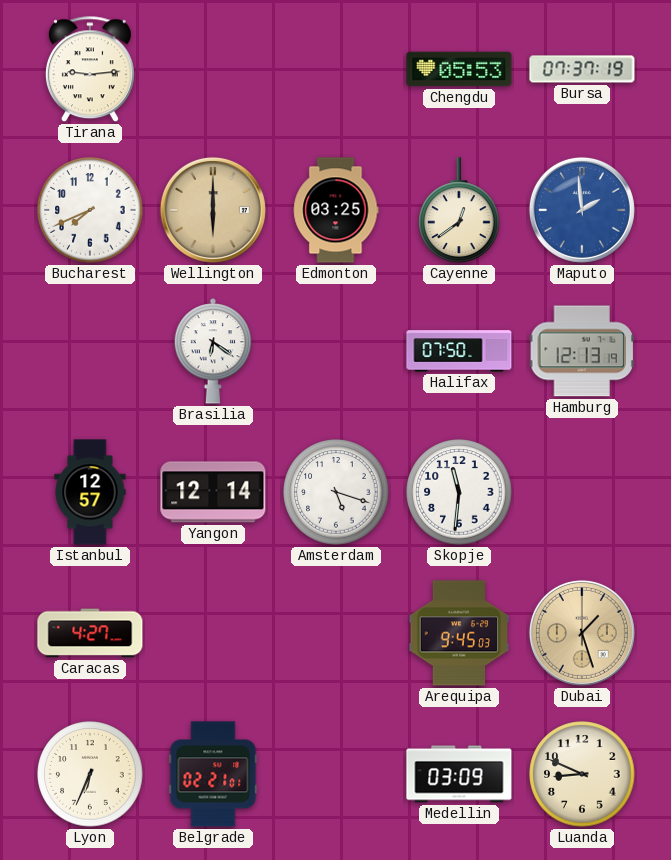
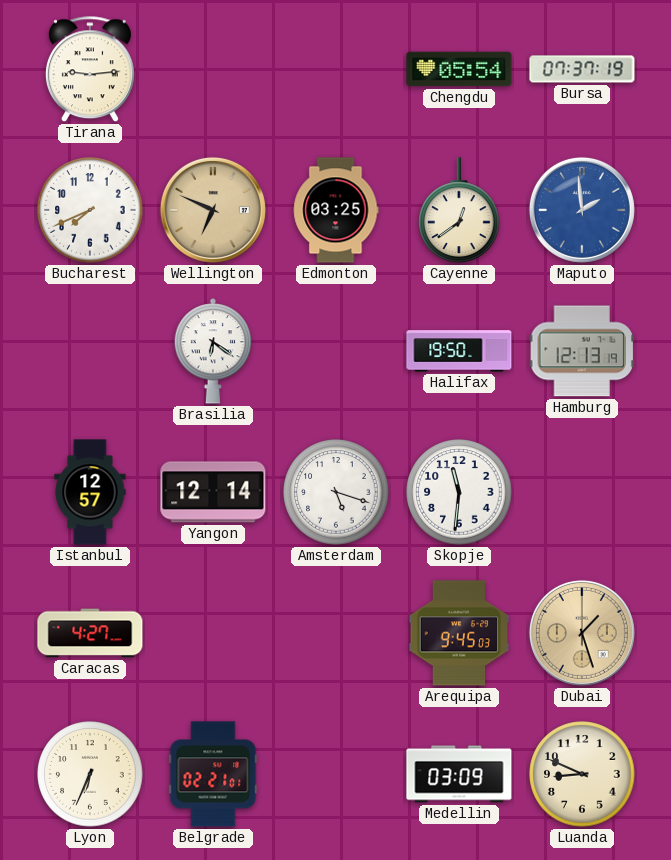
Chengdu: 05:53 -> 05:54 (459, 69)
Wellington: 6:00 -> 6:49 (213, 210)
Halifax: 07:50 -> 19:50 (459, 351)
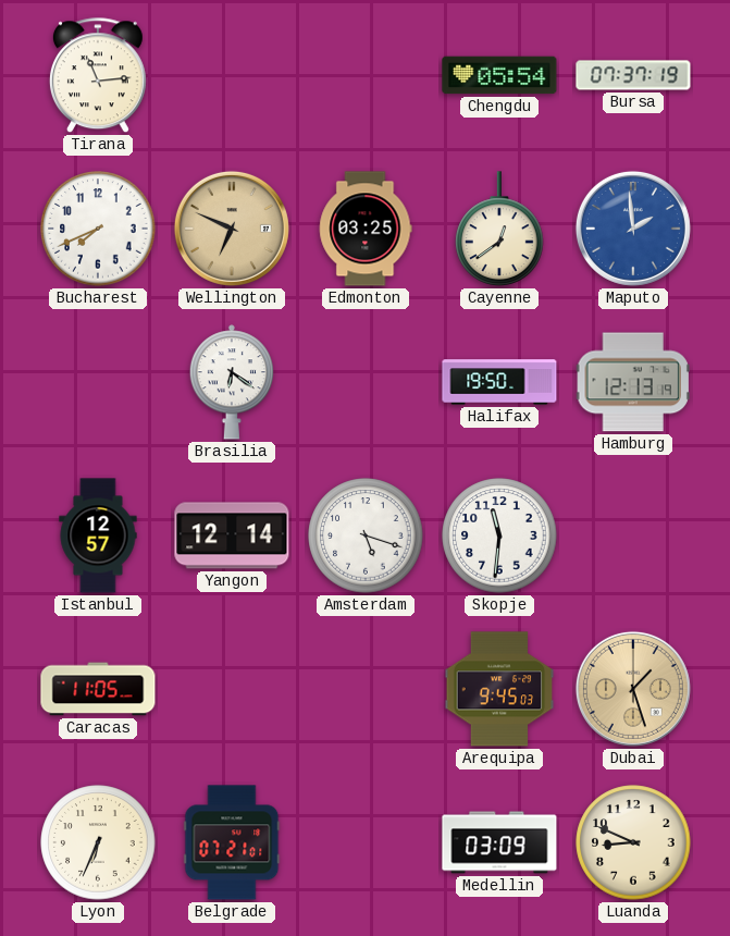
Tirana: 9:14 -> 11:14 (98, 76)
Caracas: 4:27 -> 11:05 (98, 689)
Belgrade: 02:21 -> 07:21 (232, 842)
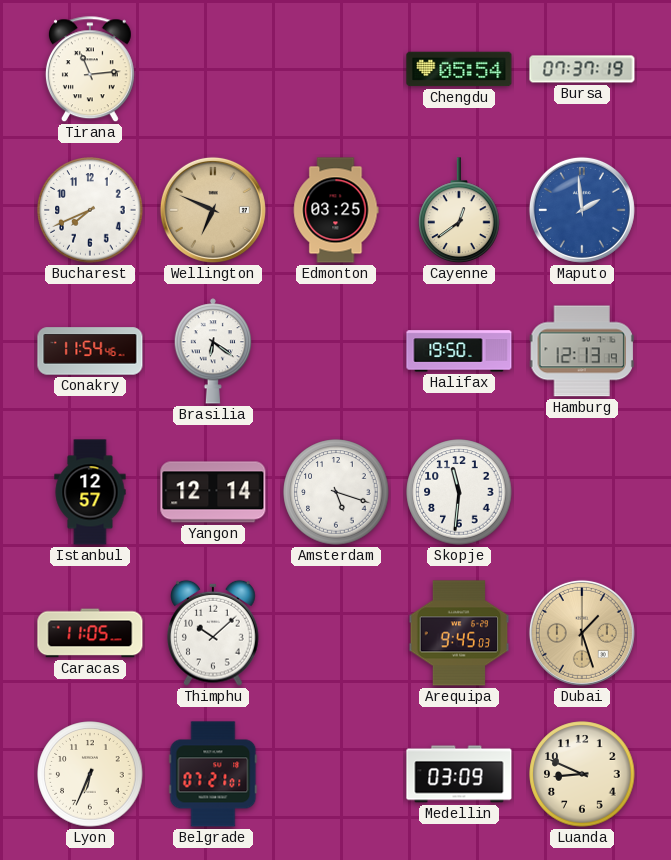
Conakry: none -> 11:54 (90, 351)
Thimphu: none -> 10:08 (214, 633)
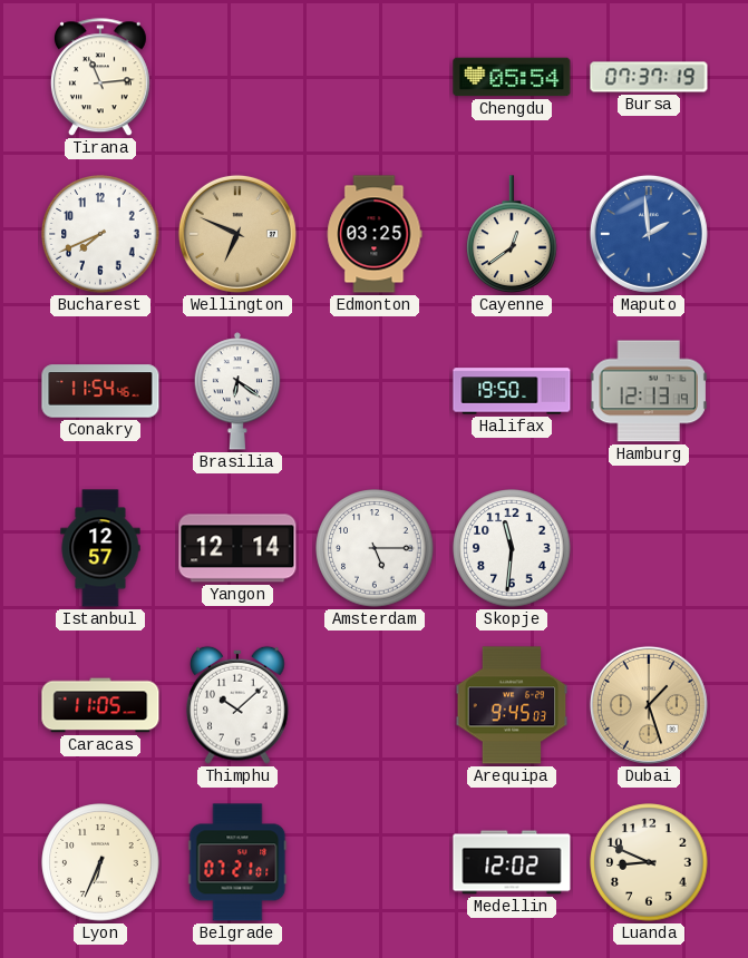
Amsterdam: 5:18 -> 5:15 (375, 548)
Medellin: 03:09 -> 12:02 (512, 862)
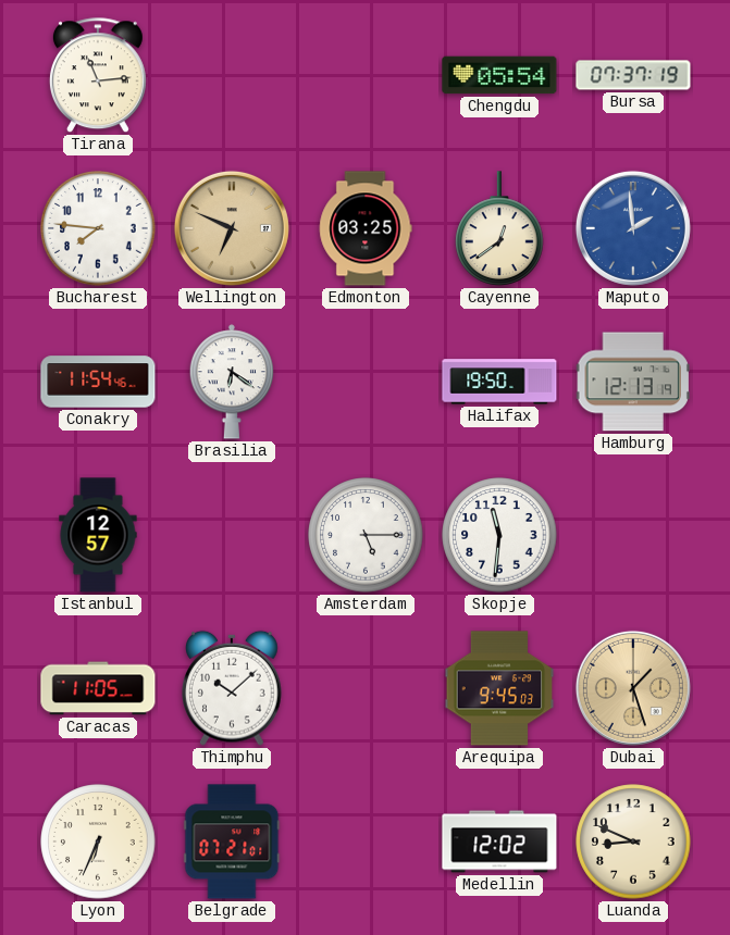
Bucharest: 7:41 -> 7:46 (98, 228)
Yangon: 12:14 -> none (237, 548)
